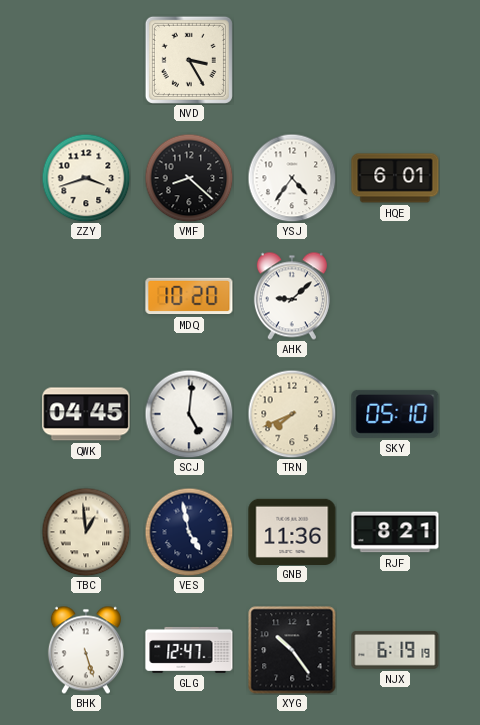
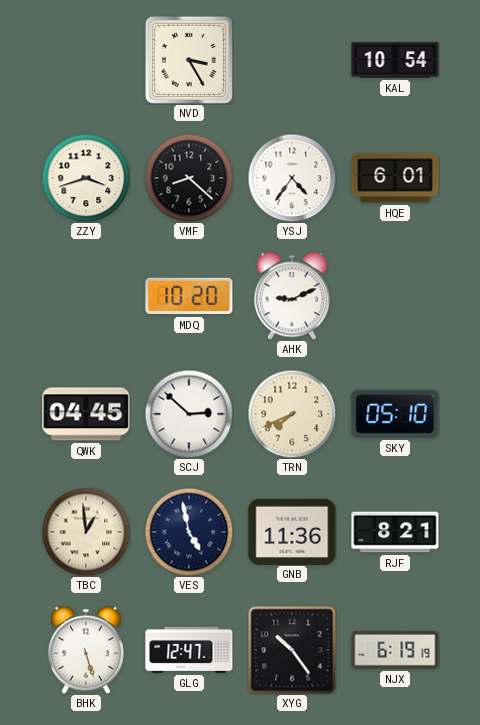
KAL: none -> 10:54 (395, 60)
AHK: 9:08 -> 9:11 (292, 296)
SCJ: 5:01 -> 2:52 (189, 414)
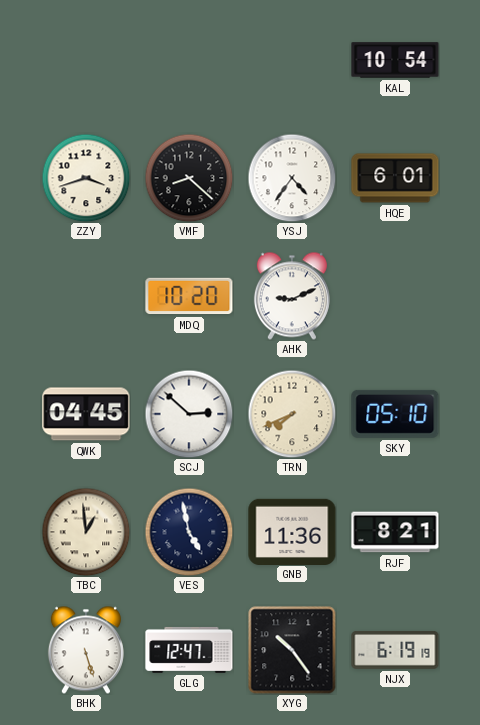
NVD: 3:25 -> none (189, 60)
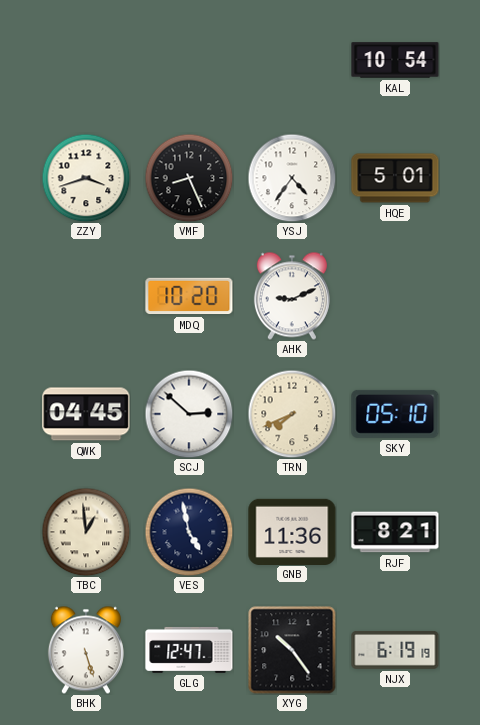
VMF: 8:22 -> 8:26 (189, 178)
HQE: 6:01 -> 5:01 (395, 178)
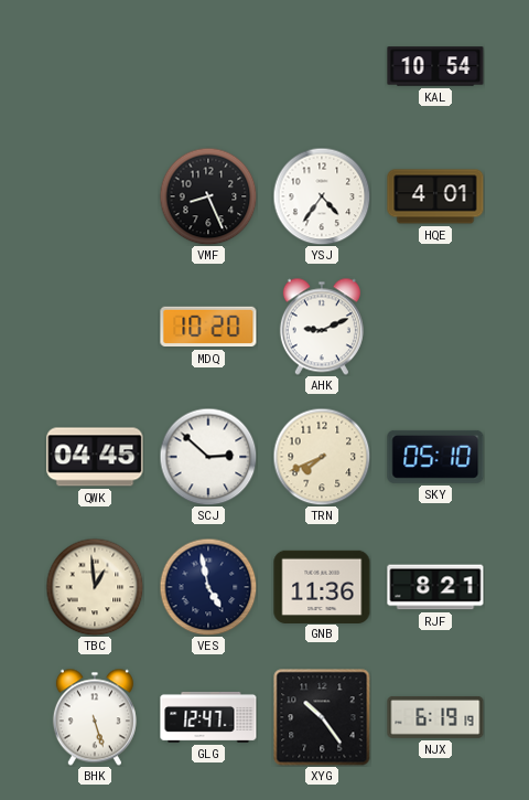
ZZY: 3:42 -> none (86, 178)
HQE: 5:01 -> 4:01 (435, 196)
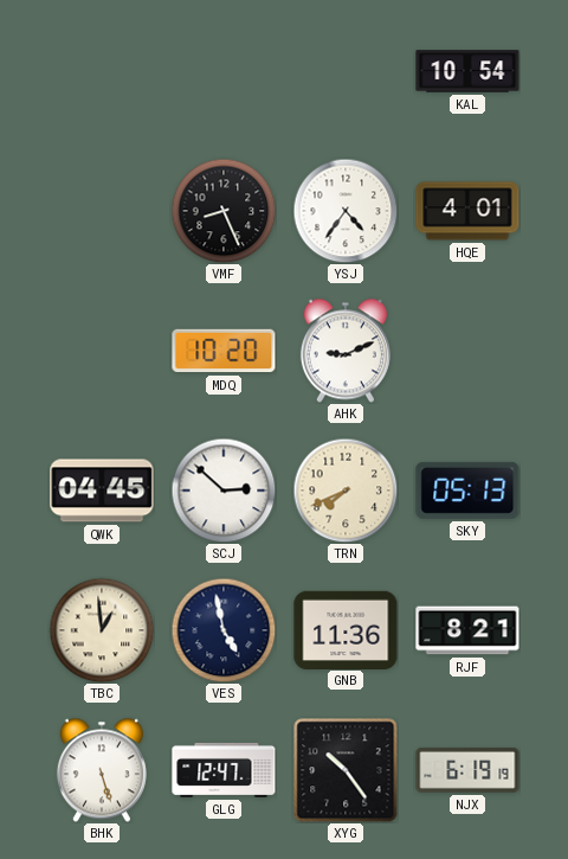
SKY: 05:10 -> 05:13 (467, 491)
